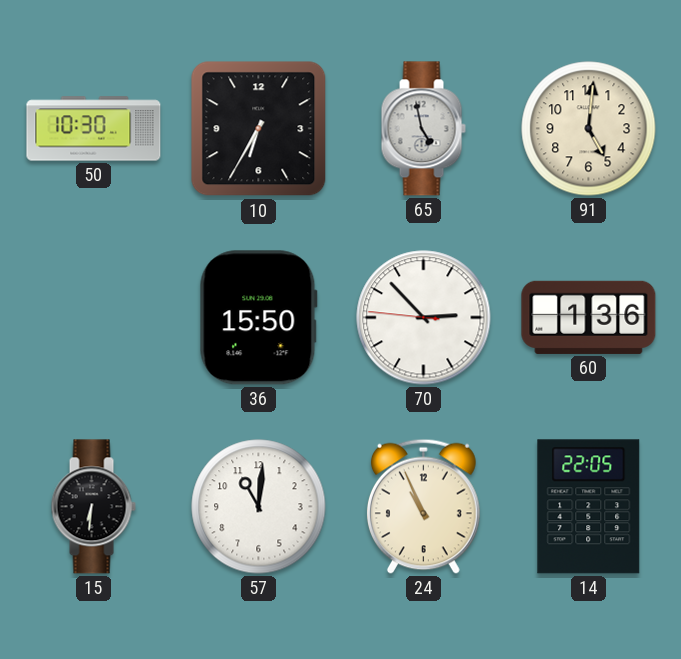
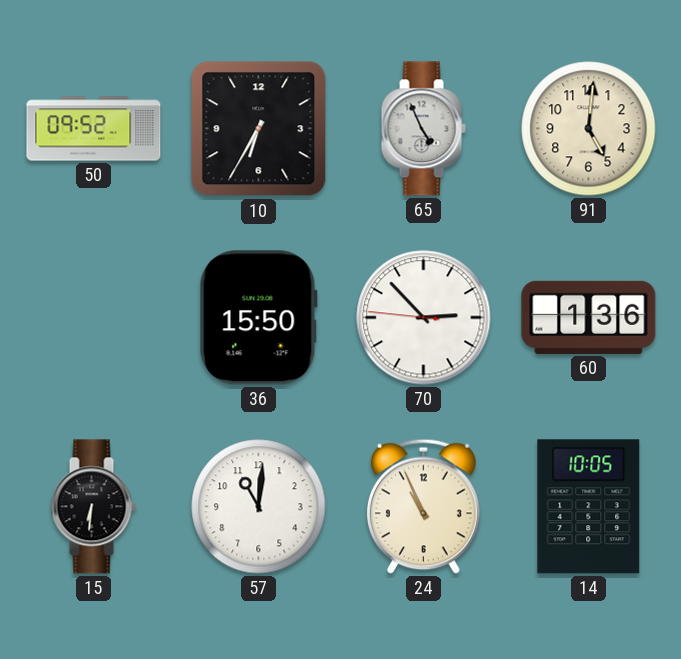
50: 10:30 -> 09:52 (94, 129)
65: 4:58 -> 4:56 (423, 129)
14: 22:05 -> 10:05 (589, 507)
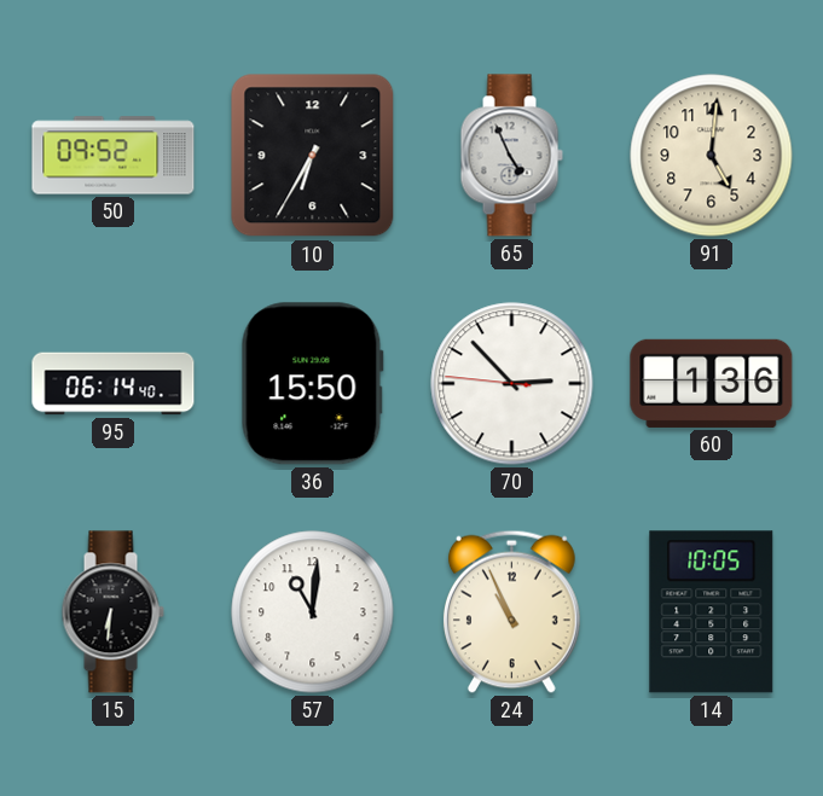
95: none -> 06:14 (114, 384)
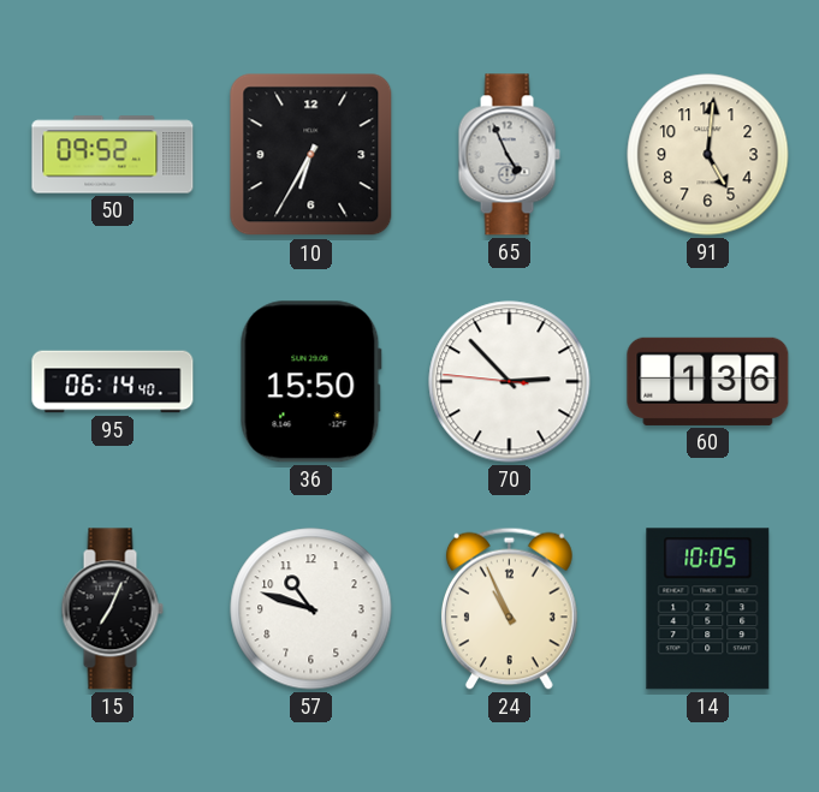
15: 6:31 -> 7:04 (112, 609)
57: 11:01 -> 10:48 (311, 609)
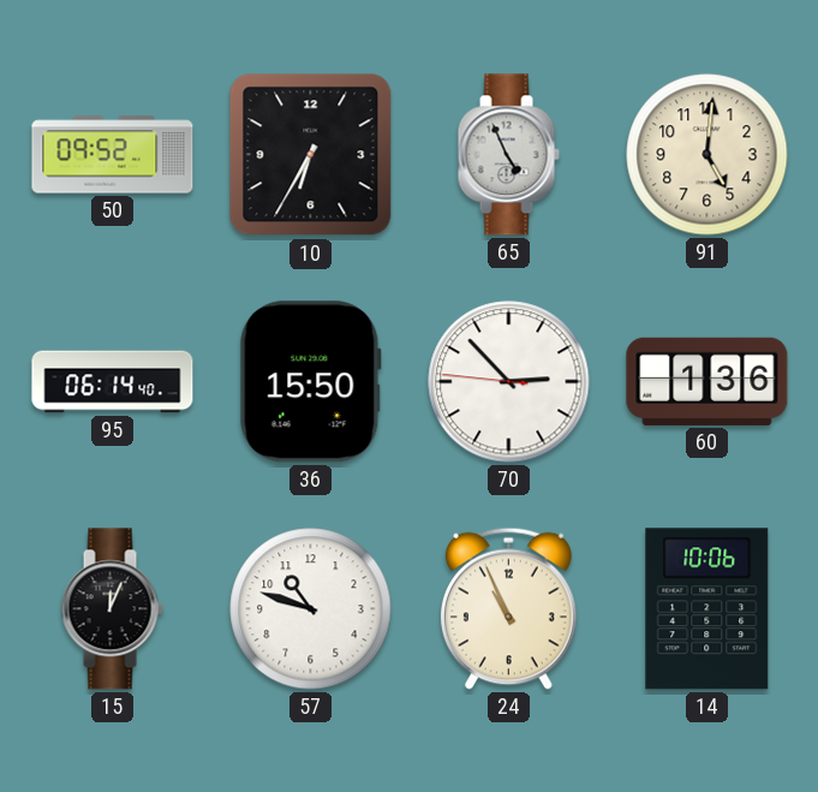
15: 7:04 -> 12:04 (112, 609)
14: 10:05 -> 10:06 (707, 609)
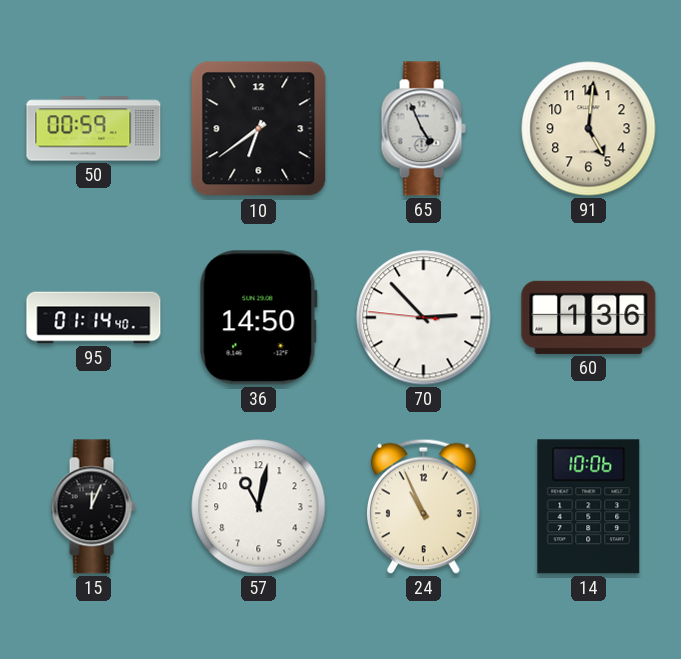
50: 09:52 -> 00:59 (94, 129)
10: 6:35 -> 6:39 (259, 129)
95: 06:14 -> 01:14 (94, 318)
36: 15:50 -> 14:50 (258, 318)
57: 10:48 -> 11:02 (259, 507)
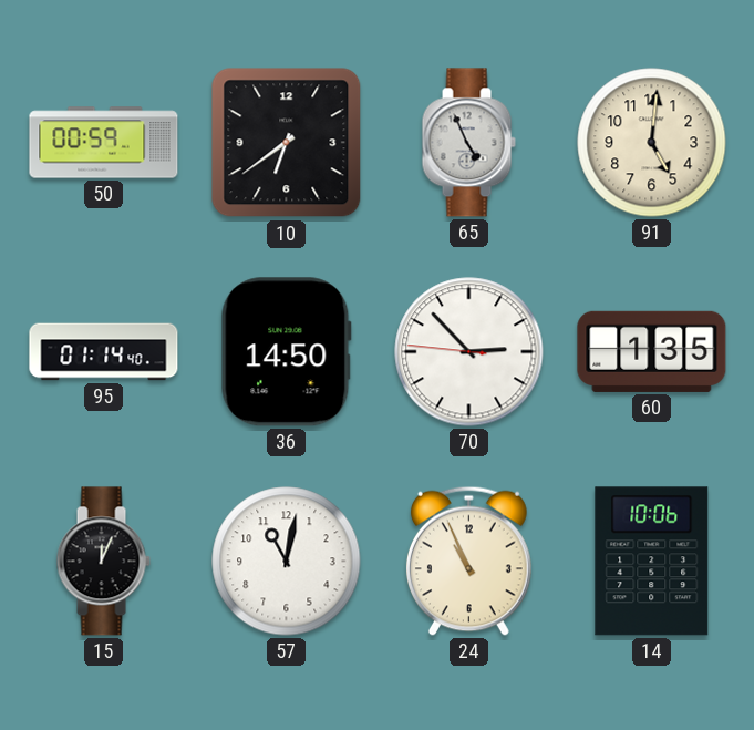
60: 1:36 -> 1:35 (652, 351)
